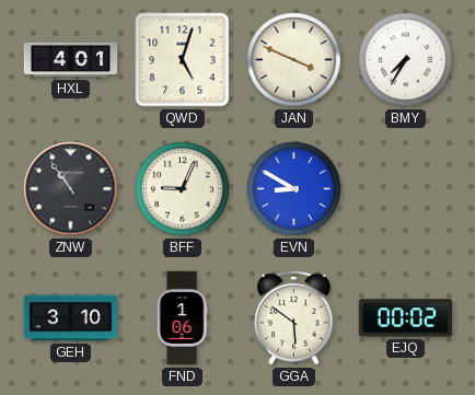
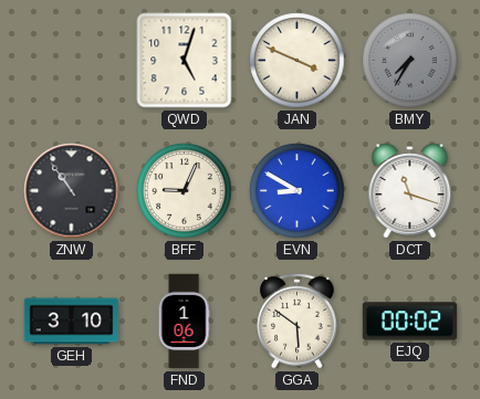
HXL: 4:01 -> none (71, 60)
BMY dial: white -> grey (410, 61)
DCT: none -> 11:18 (410, 191)
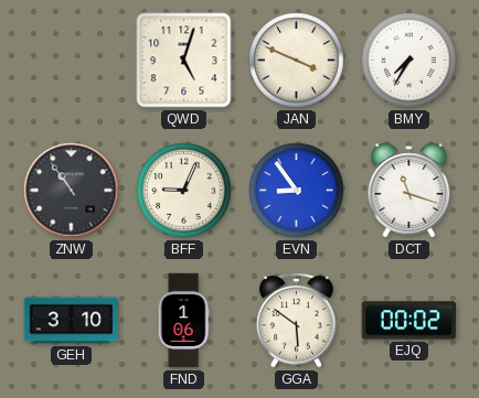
BMY dial: grey -> white (409, 61)
EVN: 8:50 -> 8:54 (297, 191)
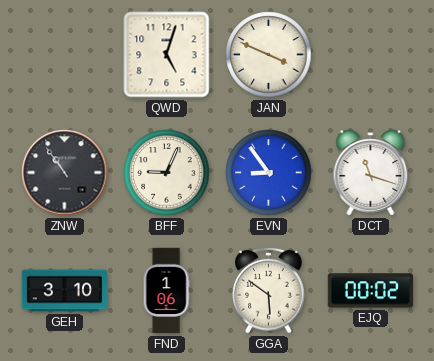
BMY: 7:35 -> none (409, 61)
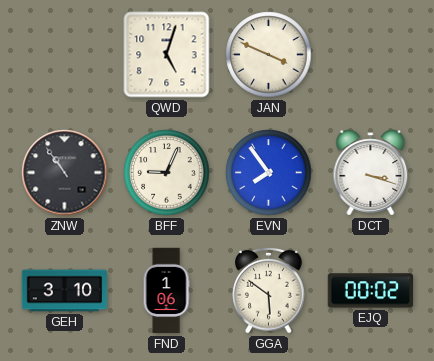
EVN: 8:54 -> 7:54 (269, 173)
DCT: 11:18 -> 3:18 (371, 173)
